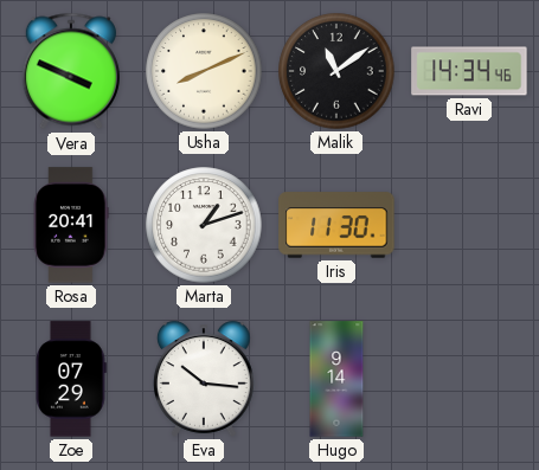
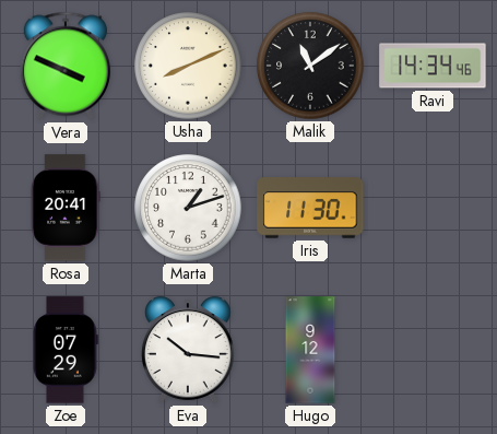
Hugo: 9:14 -> 9:12 (310, 350)
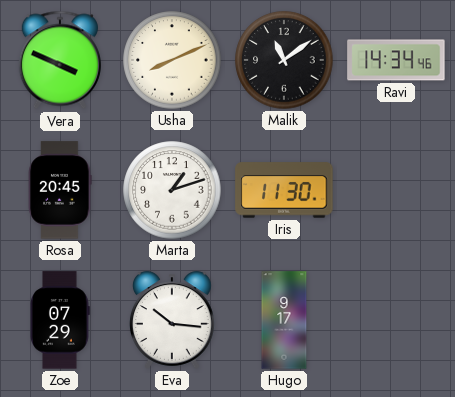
Rosa: 20:41 -> 20:45 (60, 190)
Hugo: 9:12 -> 9:17 (284, 320)
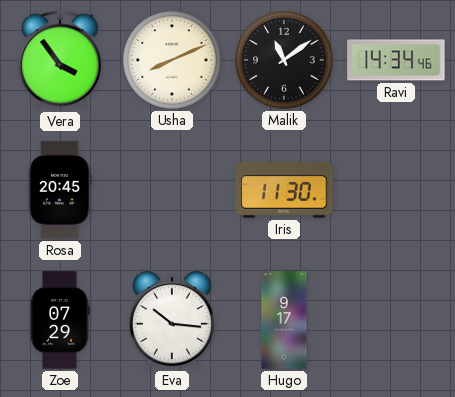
Vera: 3:49 -> 3:54 (60, 60)
Marta: 1:12 -> none (172, 190)
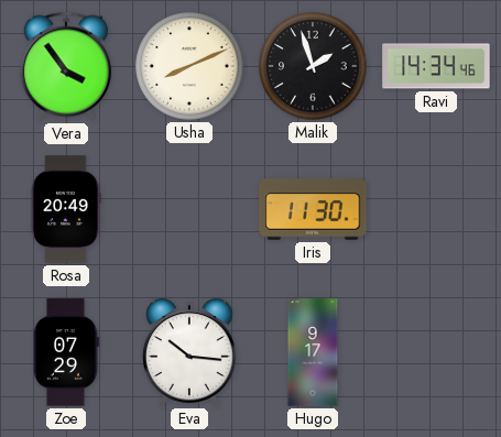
Malik: 11:09 -> 1:57 (313, 66)
Rosa: 20:45 -> 20:49 (66, 209)
